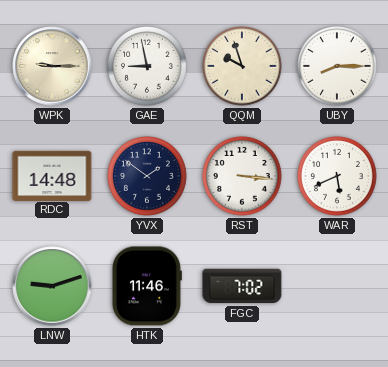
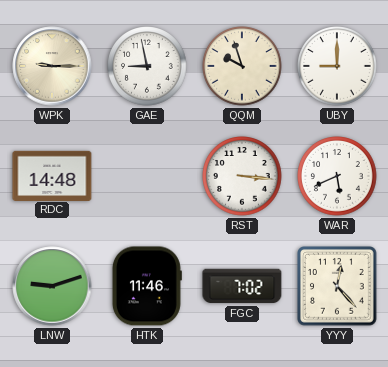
UBY: 8:15 -> 9:00 (337, 66)
YVX: 1:51 -> none (147, 176)
YYY: none -> 12:23 (338, 287)
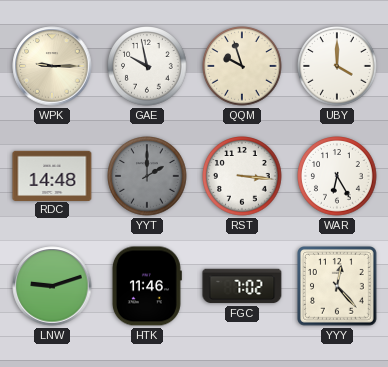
GAE: 8:58 -> 9:58 (147, 66)
UBY: 9:00 -> 4:00 (337, 66)
YYT: none -> 2:00 (147, 176)
WAR: 5:41 -> 6:25 (337, 176)
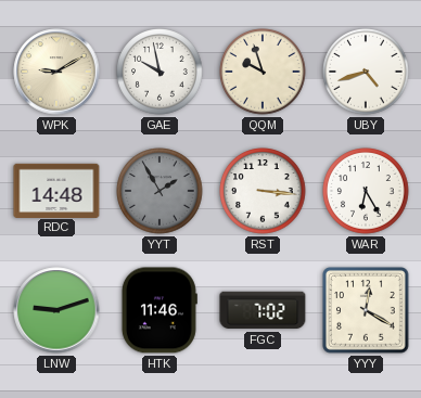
WPK: 9:15 -> 9:10 (56, 72)
UBY: 4:00 -> 4:42 (366, 72)
YYT: 2:00 -> 1:55 (160, 191)
YYY: 12:23 -> 12:20 (367, 311)
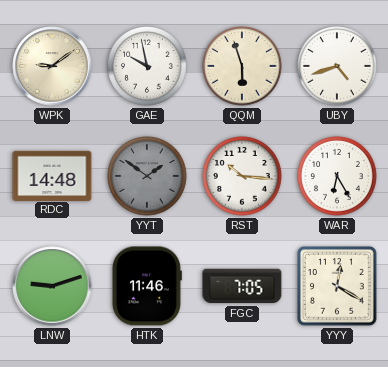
WPK: 9:10 -> 9:09 (52, 66)
QQM: 9:57 -> 5:57 (242, 66)
YYT: 1:55 -> 1:51 (147, 176)
RST: 3:16 -> 10:16 (242, 176)
FGC: 7:02 -> 7:05 (242, 286)
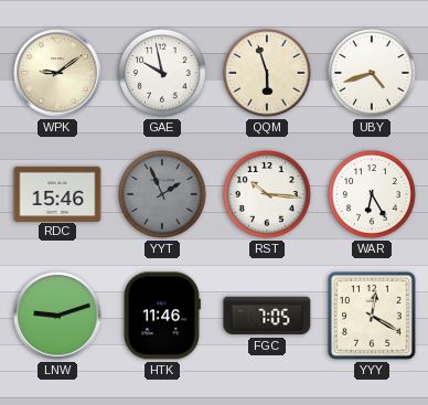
RDC: 14:48 -> 15:46 (57, 193)
YYT: 1:51 -> 1:56 (162, 194)
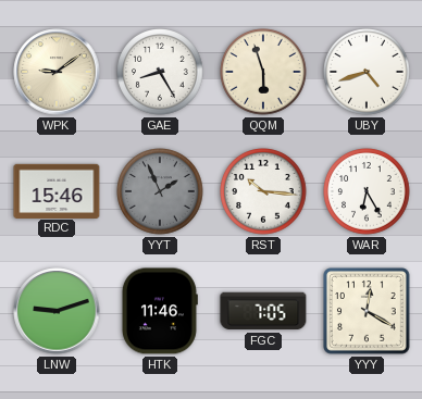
GAE: 9:58 -> 8:25 (160, 72)
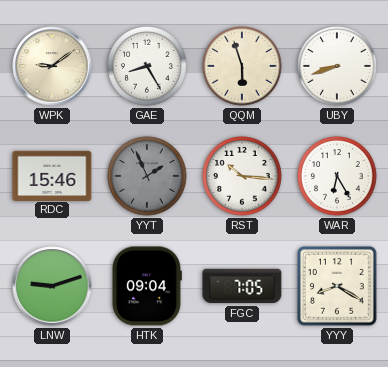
UBY: 4:42 -> 8:42 (337, 66)
HTK: 11:46 -> 09:04 (146, 286)
YYY: 12:20 -> 8:20 (338, 287)
